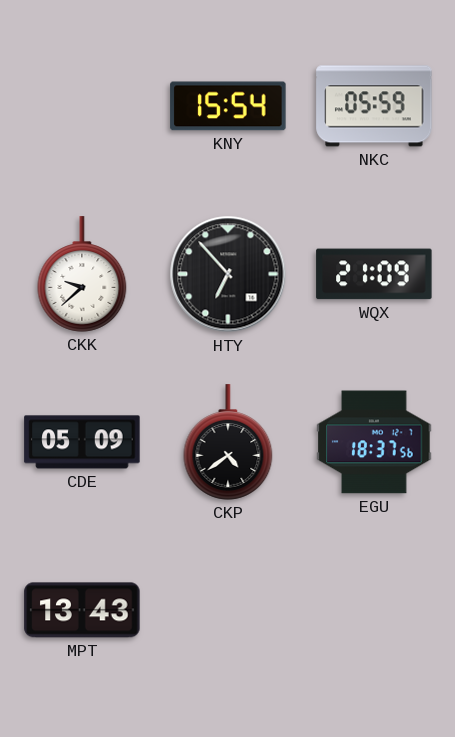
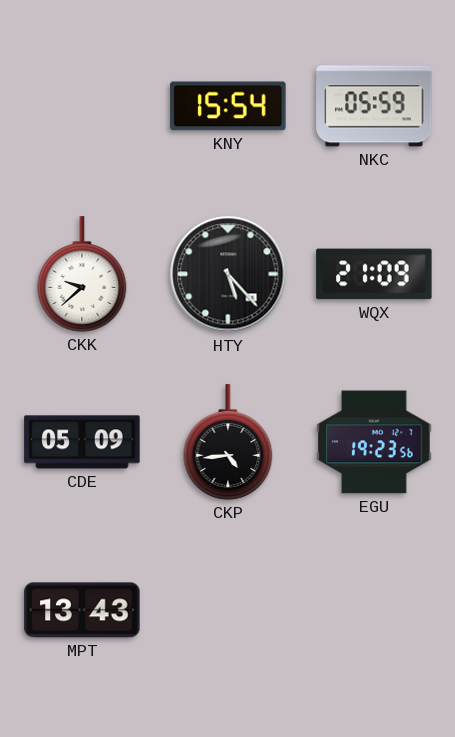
HTY: 6:53 -> 5:23 (228, 274)
CKP: 4:39 -> 4:44 (228, 442)
EGU: 18:37 -> 19:23 (374, 442)
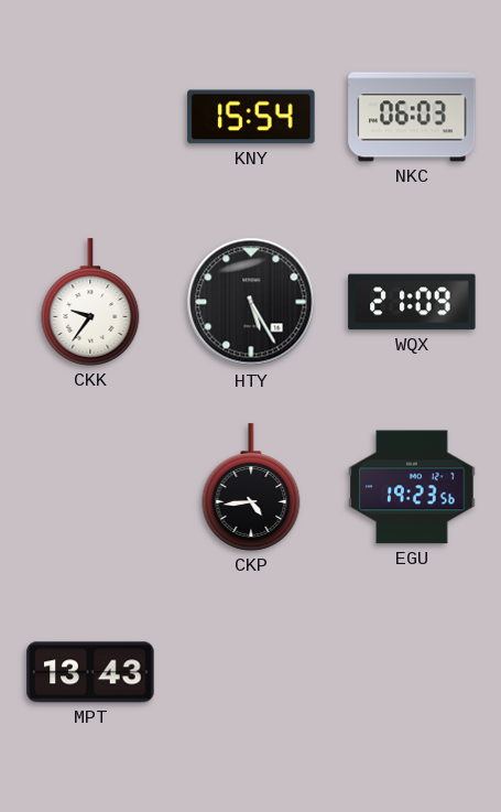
NKC: 05:59 -> 06:03 (412, 117)
CKK: 9:38 -> 9:36 (90, 302)
HTY: 5:23 -> 5:25 (251, 302)
CDE: 05:09 -> none (82, 442)
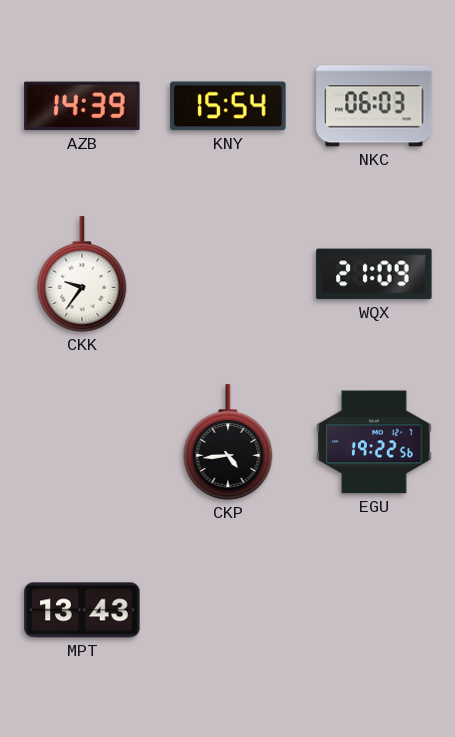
AZB: none -> 14:39 (82, 106)
HTY: 5:25 -> none (251, 302)
EGU: 19:23 -> 19:22 (374, 442)
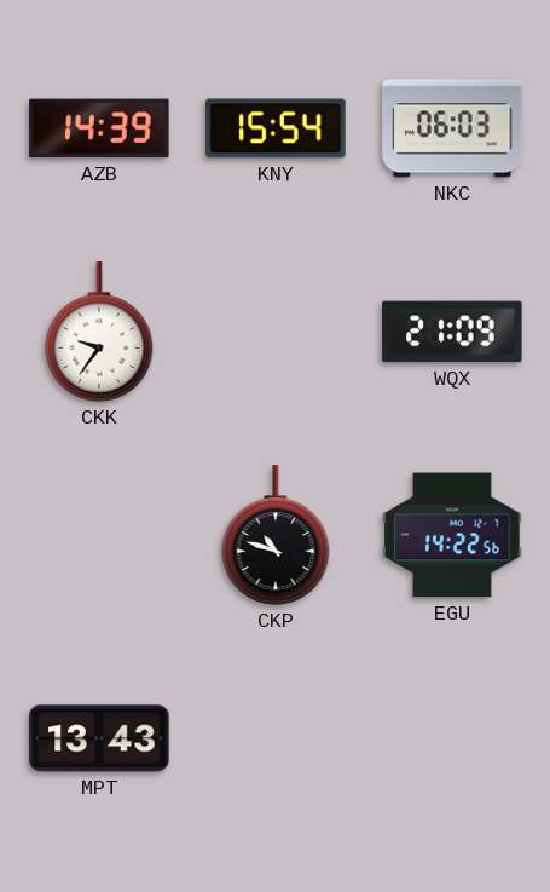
CKP: 4:44 -> 10:48 (276, 535)
EGU: 19:22 -> 14:22 (452, 535)
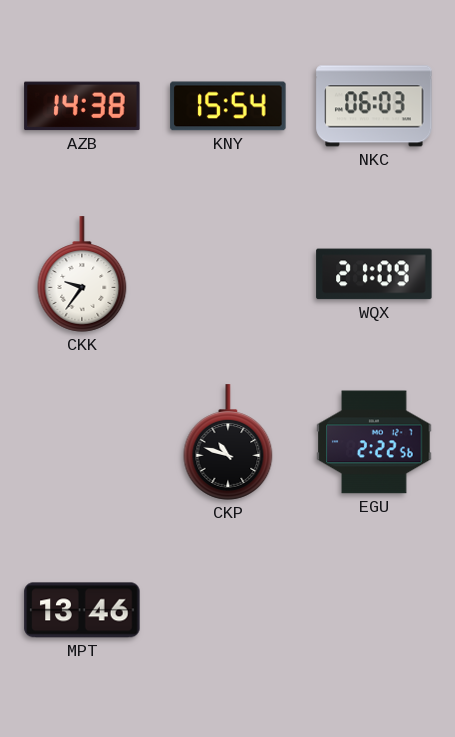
AZB: 14:39 -> 14:38 (82, 106)
EGU: 14:22 -> 2:22 (374, 442)
MPT: 13:43 -> 13:46 (82, 610)
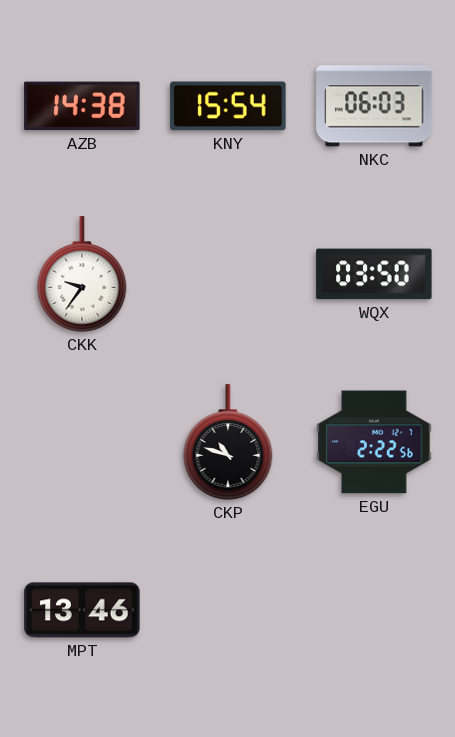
WQX: 21:09 -> 03:50 (374, 274)
